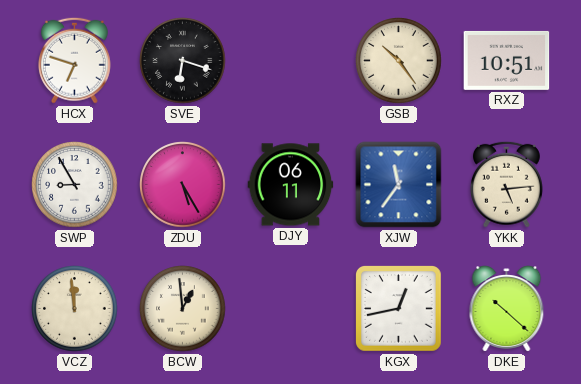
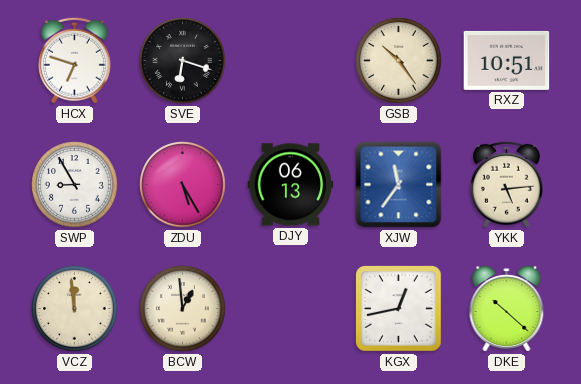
DJY: 06:11 -> 06:13 (291, 185)
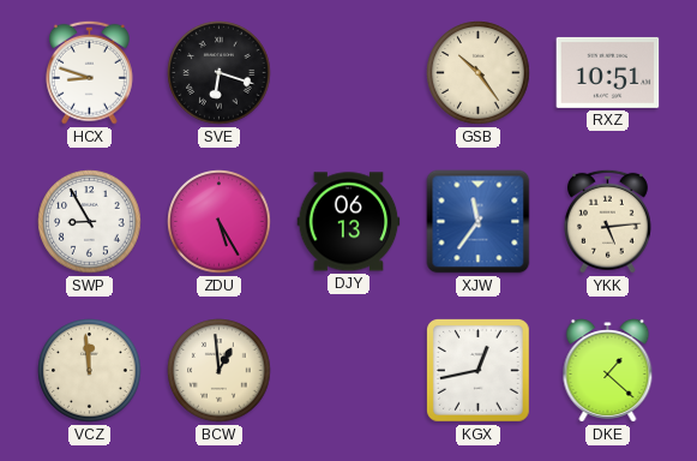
HCX: 6:48 -> 8:48 (89, 72)
DKE: 10:22 -> 1:22 (608, 371)
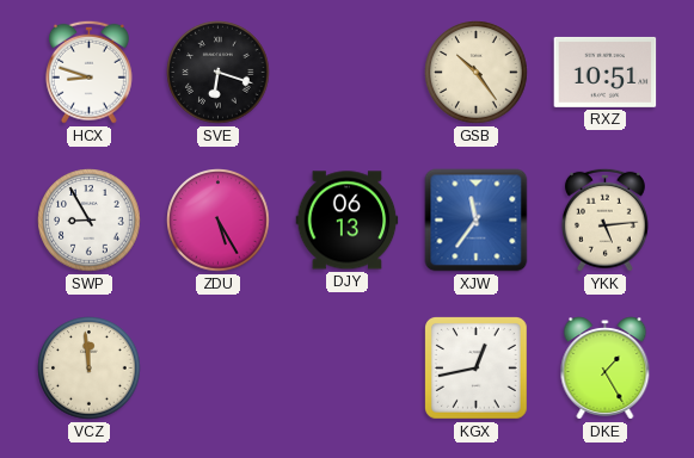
BCW: 12:59 -> none (220, 371)
DKE: 1:22 -> 1:25 (606, 369)
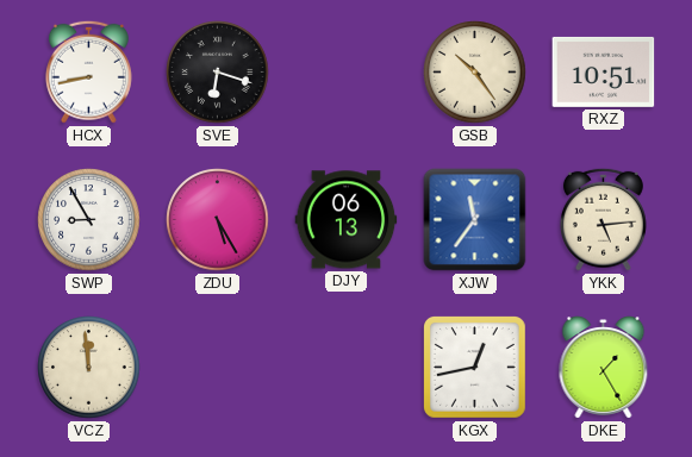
HCX: 8:48 -> 8:43 (88, 71)
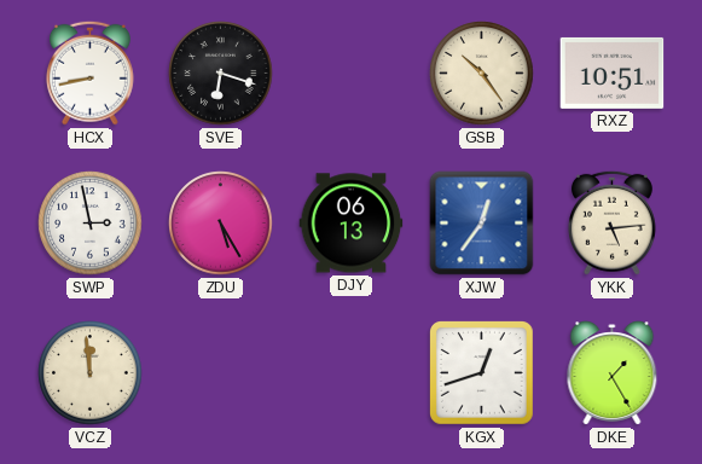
SWP: 8:55 -> 2:58 (91, 224)
XJW: 11:36 -> 12:36 (482, 224)
KGX: 12:43 -> 12:42 (482, 373)
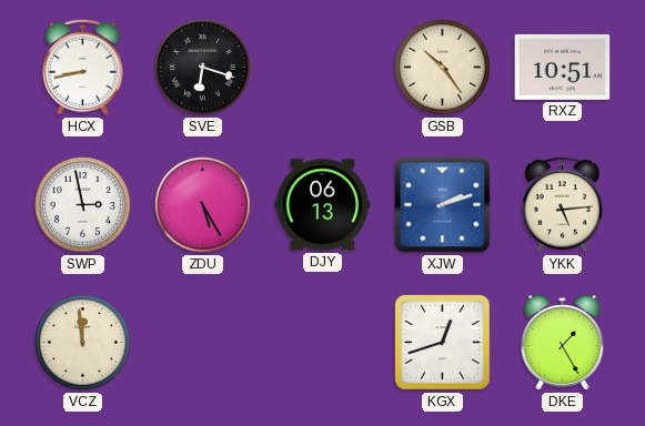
XJW: 12:36 -> 2:12 (443, 205)
